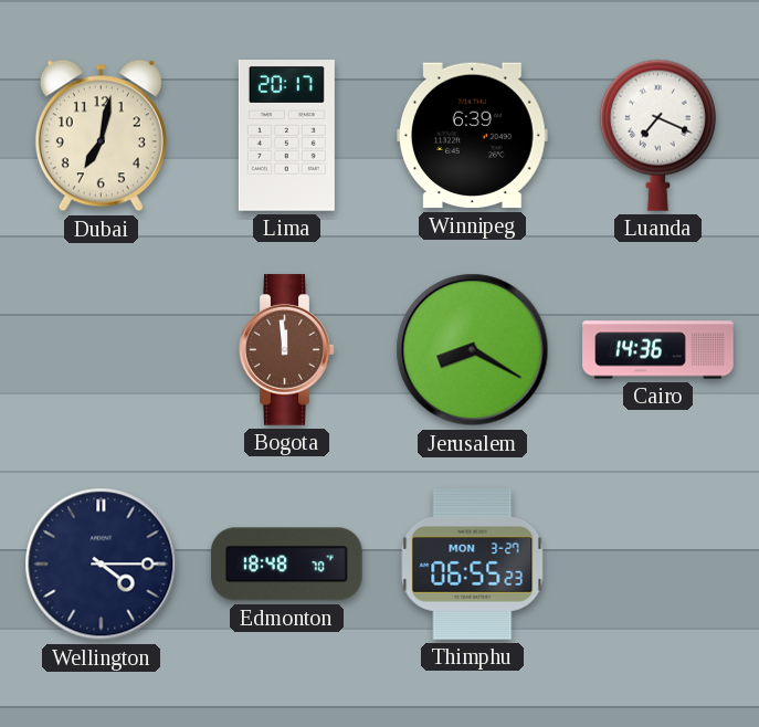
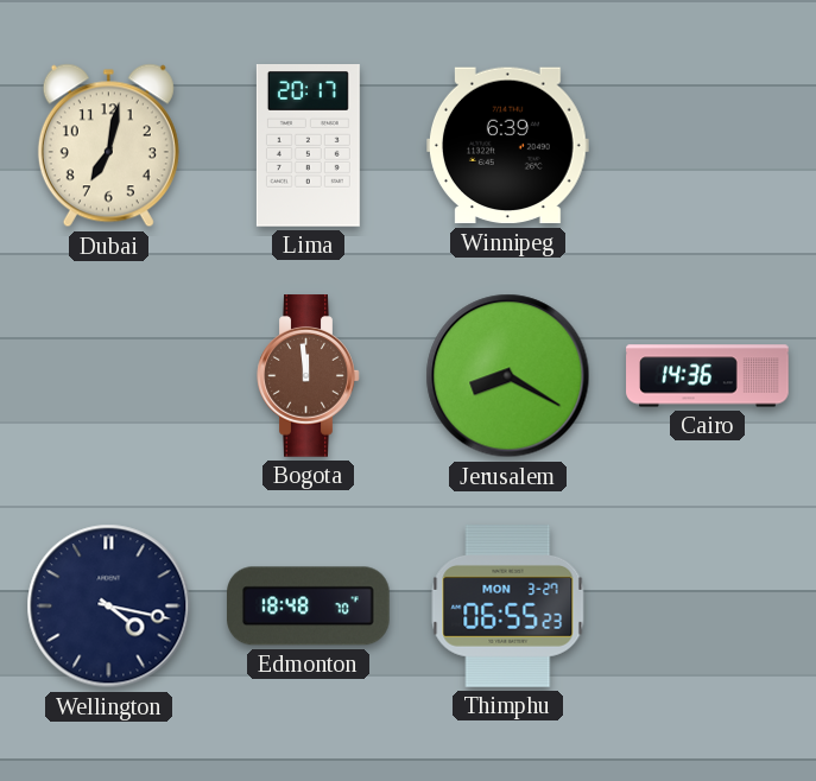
Luanda: 7:19 -> none (657, 135)
Wellington: 4:15 -> 4:17 (109, 607)
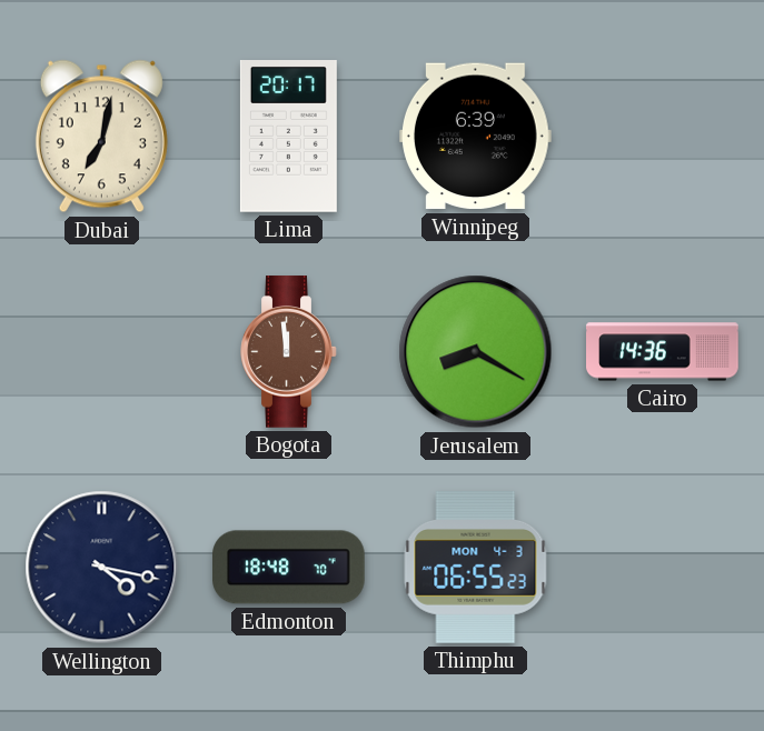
Thimphu date: MON 3-27 -> MON 4-3 (476, 568)
